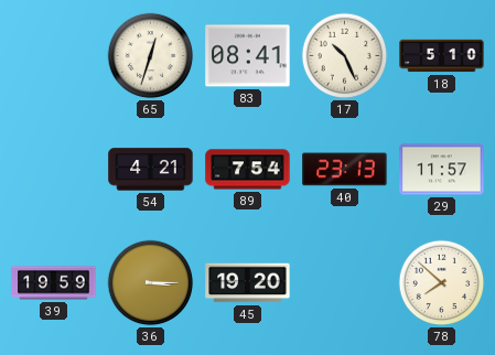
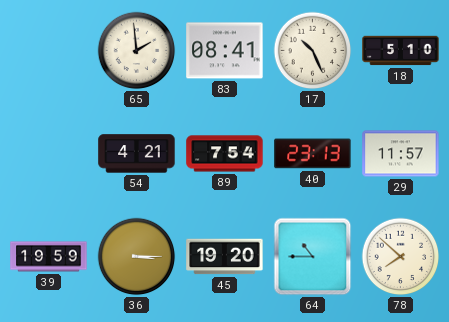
65: 12:33 -> 1:59 (137, 51)
64: none -> 10:45 (313, 257)
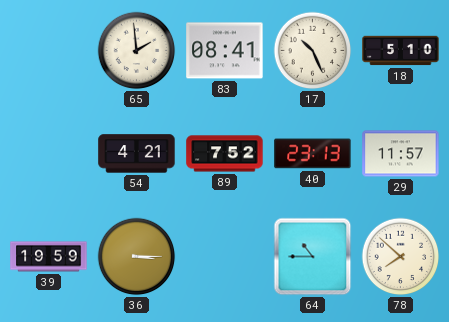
89: 7:54 -> 7:52 (225, 154)
45: 19:20 -> none (225, 257)
